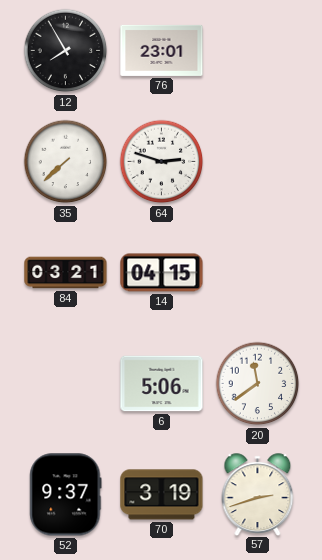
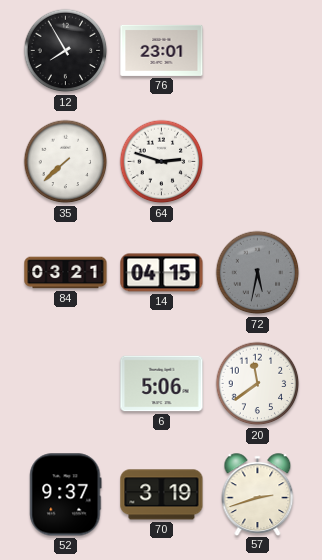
72: none -> 5:32 (258, 273)
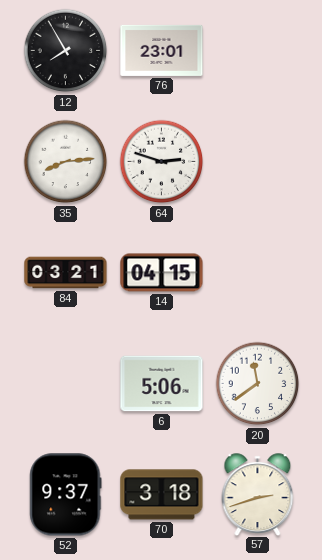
35: 7:38 -> 8:14 (66, 162)
72: 5:32 -> none (258, 273)
70: 3:19 -> 3:18 (162, 495)
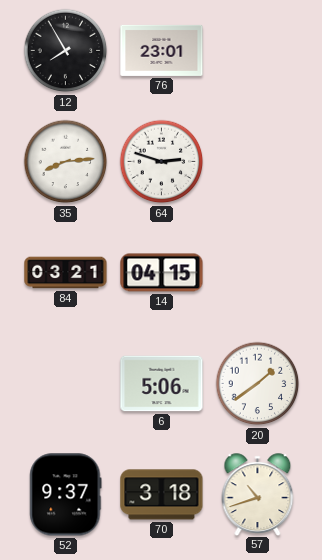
20: 11:39 -> 1:39 (258, 384)
57: 2:42 -> 10:42 (258, 494)
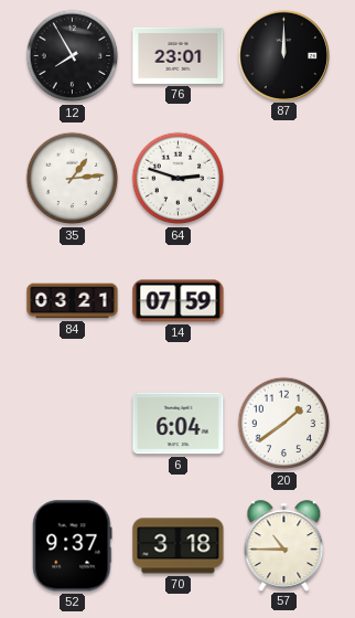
87: none -> 12:00 (283, 55)
35: 8:14 -> 1:14 (73, 179)
14: 04:15 -> 07:59 (179, 301)
6: 5:06 -> 6:04 (179, 424)
57: 10:42 -> 10:45 (284, 545)
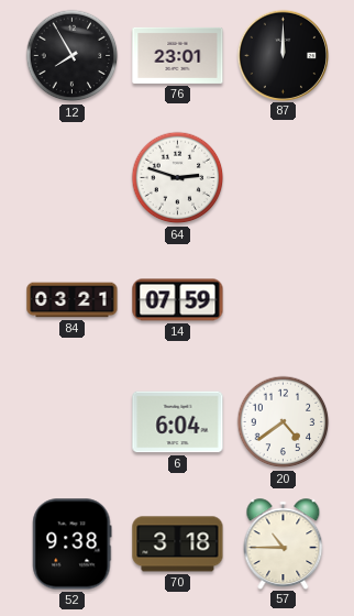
35: 1:14 -> none (73, 179)
20: 1:39 -> 4:39 (284, 422)
52: 9:37 -> 9:38 (73, 544)
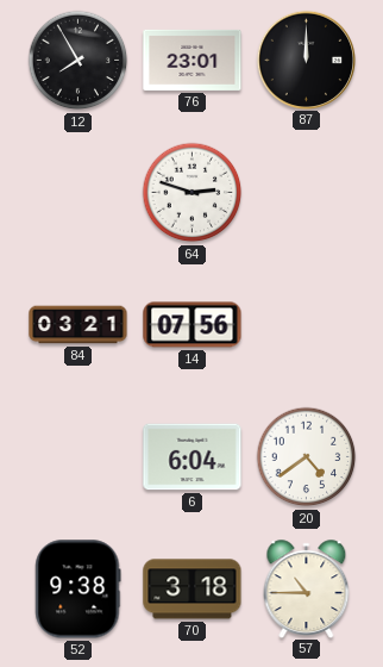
14: 07:59 -> 07:56 (193, 325)
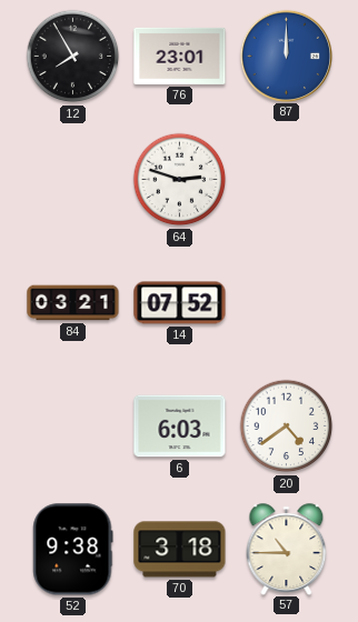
87 dial: black -> blue (286, 56)
14: 07:56 -> 07:52 (180, 303)
6: 6:04 -> 6:03 (180, 427)
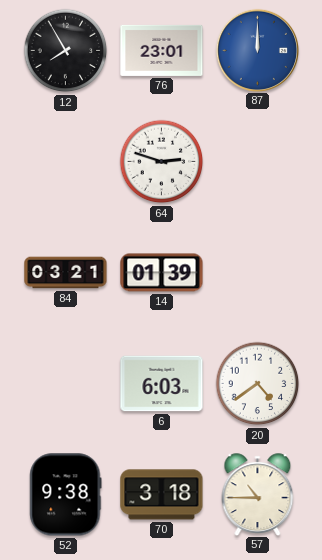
14: 07:52 -> 01:39 (162, 273)
